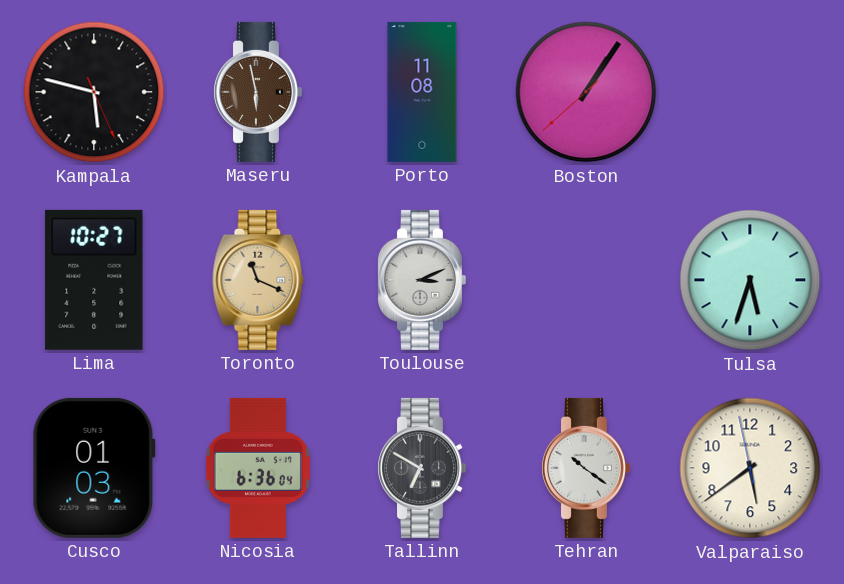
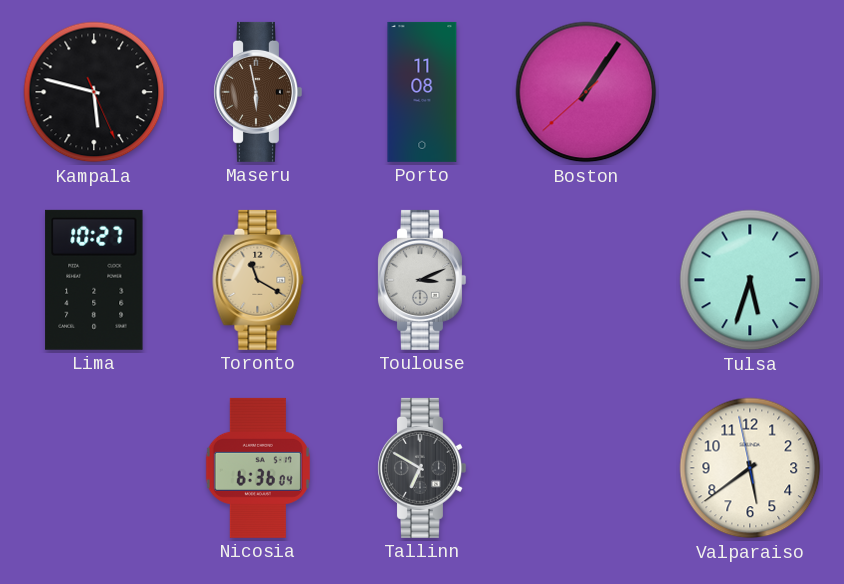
Toronto: 11:19 -> 11:20 (258, 280)
Cusco: 01:03 -> none (94, 468)
Tehran: 10:21 -> none (586, 468)
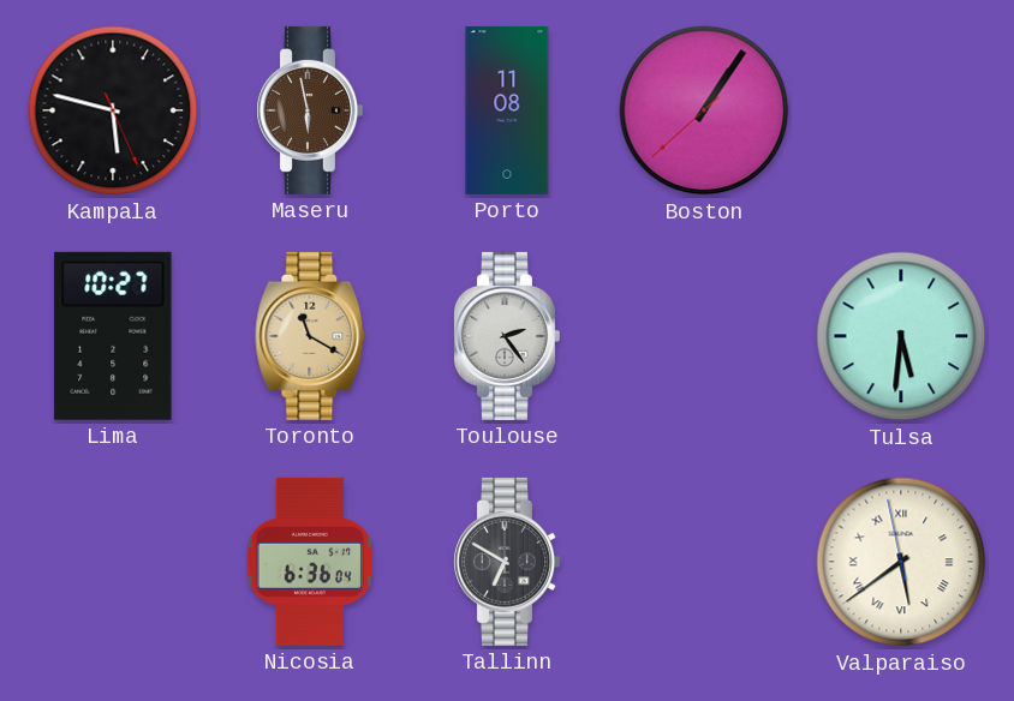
Toulouse: 3:11 -> 2:24 (507, 336)
Tulsa: 5:33 -> 5:31 (901, 336)
Valparaiso numerals: Arabic -> Roman (901, 562)
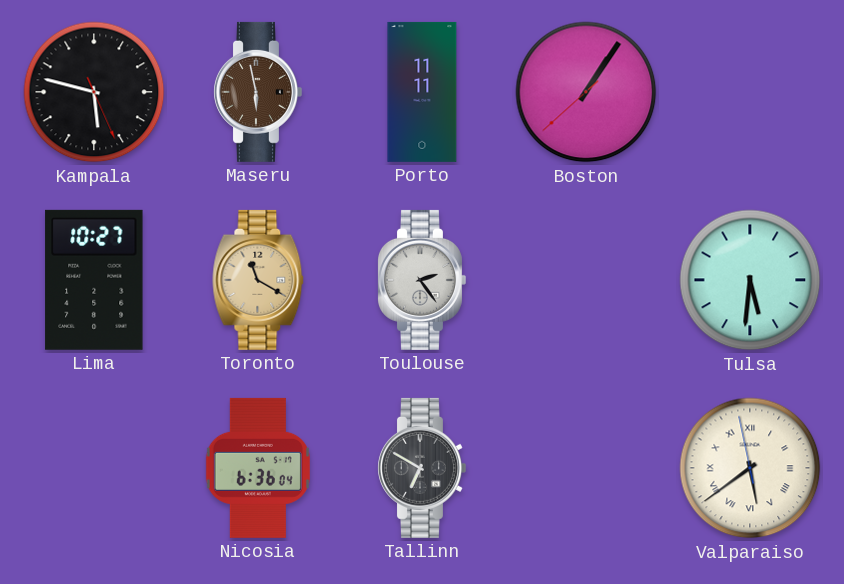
Porto: 11:08 -> 11:11 (422, 92)
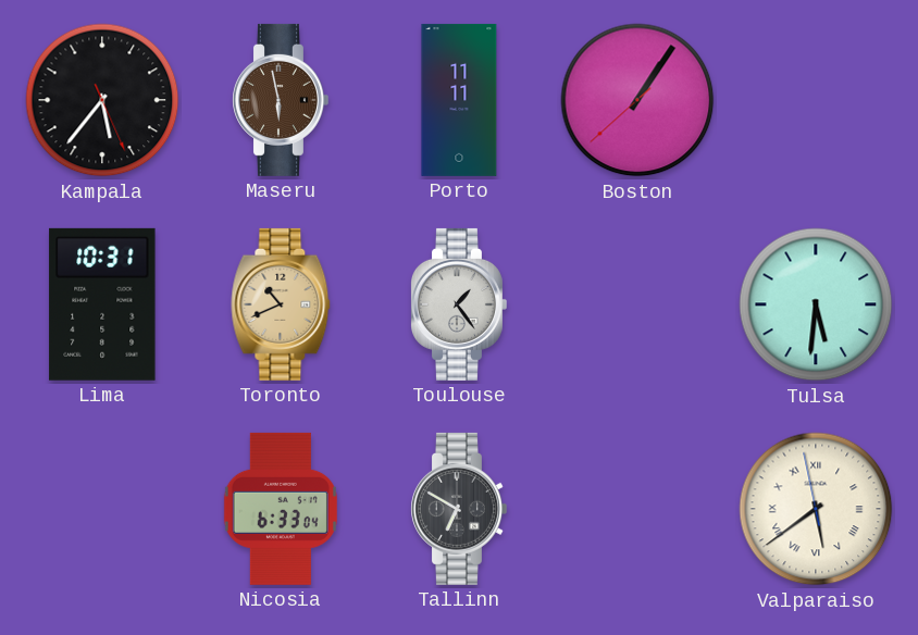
Kampala: 5:47 -> 5:36 (102, 100)
Lima: 10:27 -> 10:31 (102, 304)
Toronto: 11:20 -> 10:41 (281, 304)
Toulouse: 2:24 -> 1:24 (459, 304)
Nicosia: 6:36 -> 6:33 (281, 509)
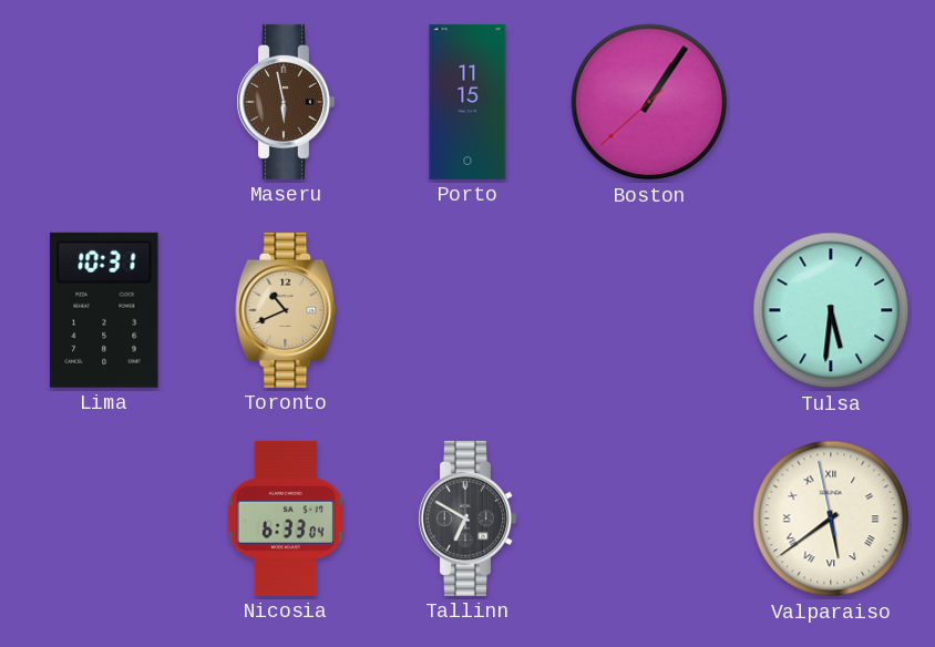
Kampala: 5:36 -> none (102, 100)
Porto: 11:11 -> 11:15 (468, 102)
Toulouse: 1:24 -> none (459, 304)
